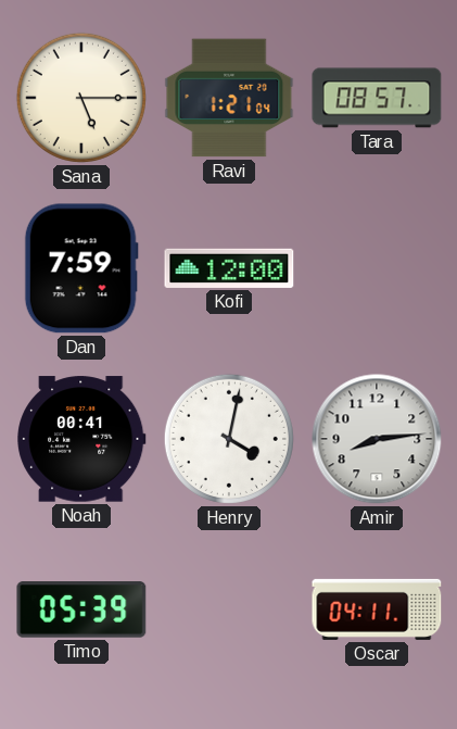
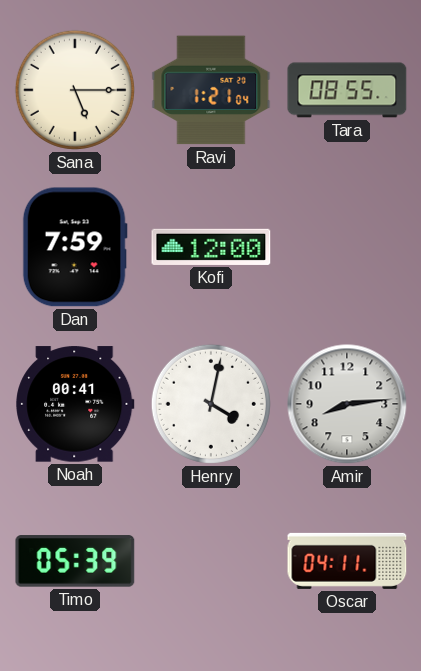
Tara: 08:57 -> 08:55 (347, 90)
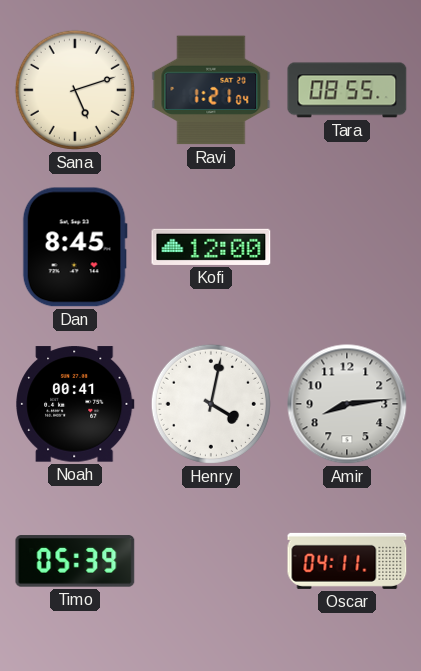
Sana: 5:15 -> 5:12 (75, 90)
Dan: 7:59 -> 8:45 (75, 247)
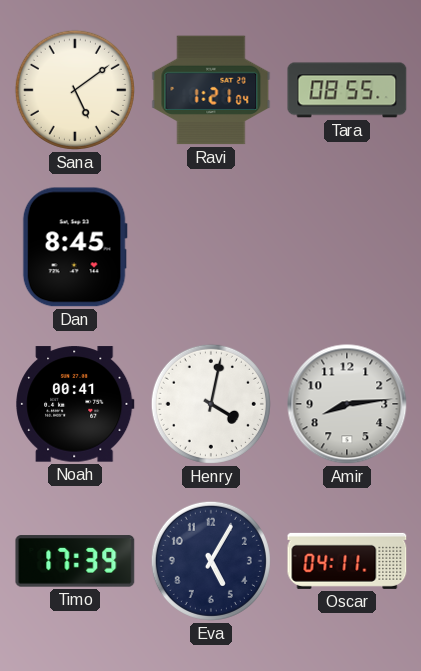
Sana: 5:12 -> 5:09 (75, 90)
Kofi: 12:00 -> none (211, 247)
Timo: 05:39 -> 17:39 (75, 561)
Eva: none -> 5:05 (211, 561)
